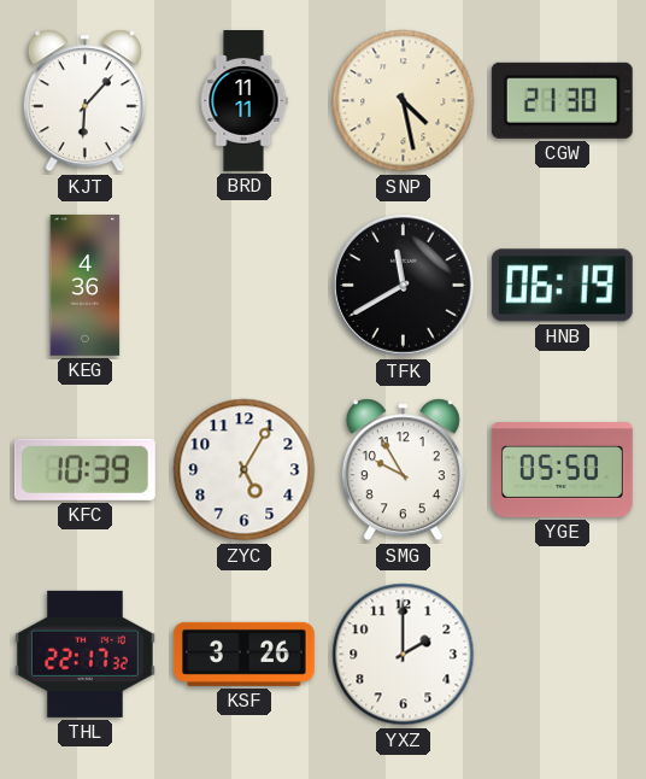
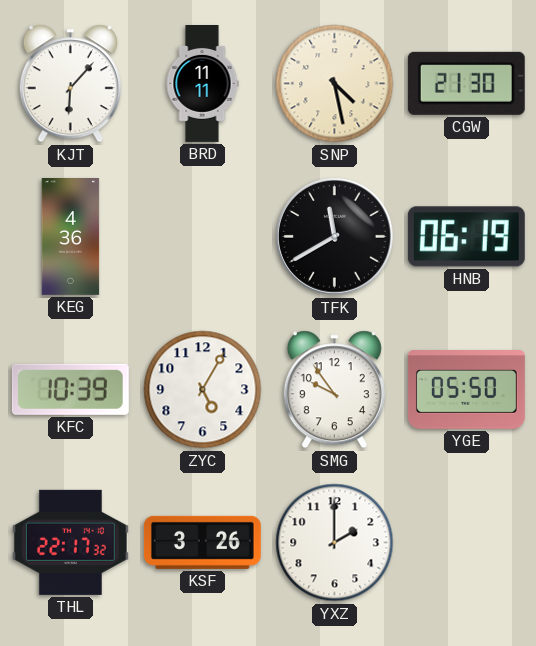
SMG: 9:55 -> 9:54 (334, 390)
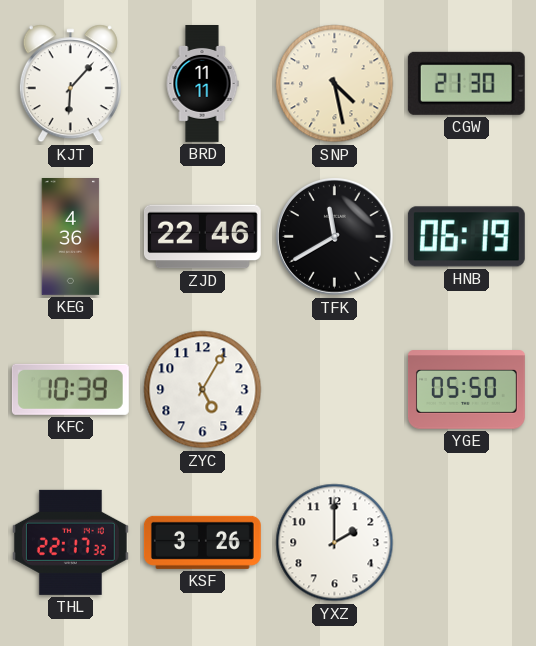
ZJD: none -> 22:46 (202, 237)
SMG: 9:54 -> none (334, 390)
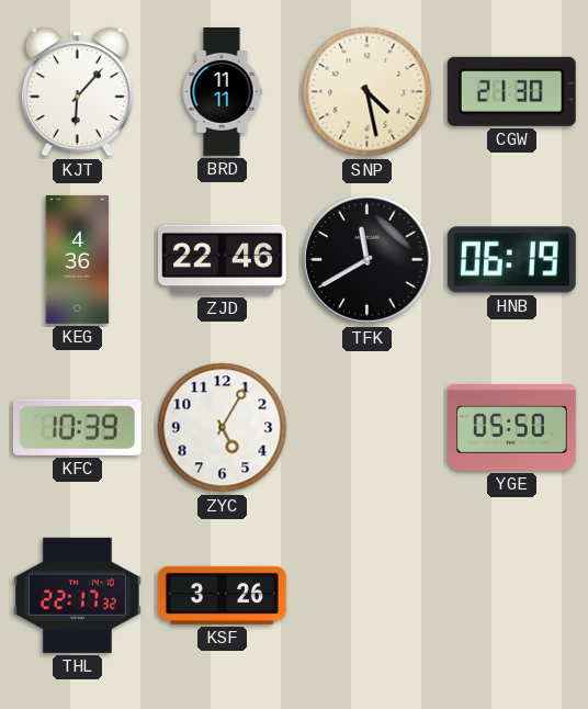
YXZ: 2:00 -> none (335, 543)
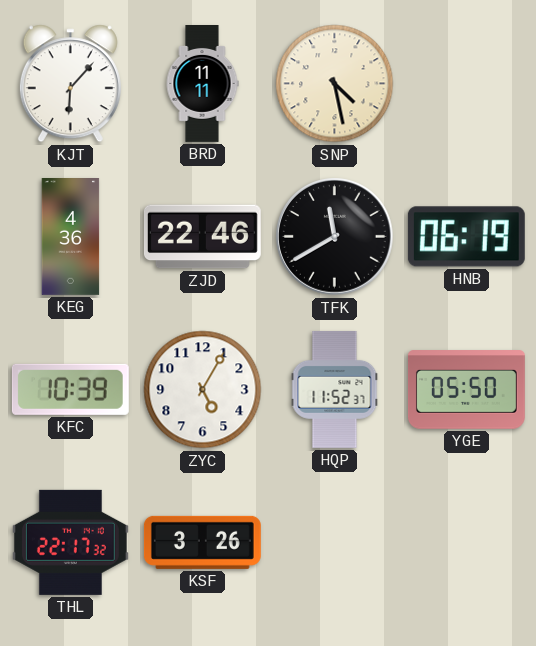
CGW: 21:30 -> none (511, 91)
HQP: none -> 11:52 (335, 389)
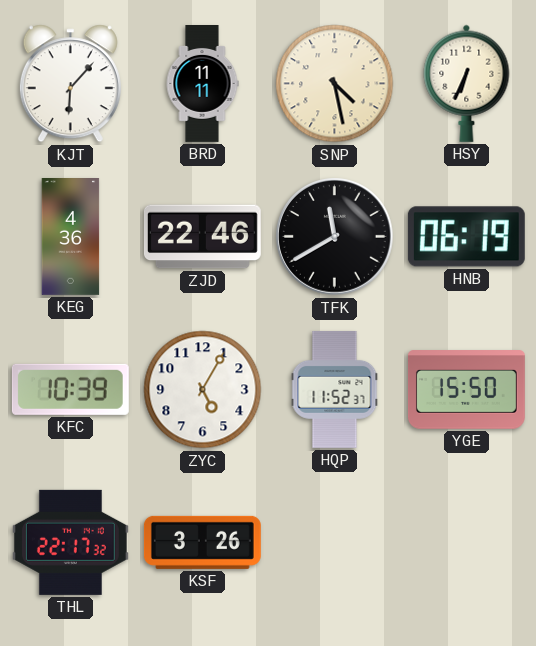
HSY: none -> 6:34 (467, 83)
YGE: 05:50 -> 15:50 (466, 390)
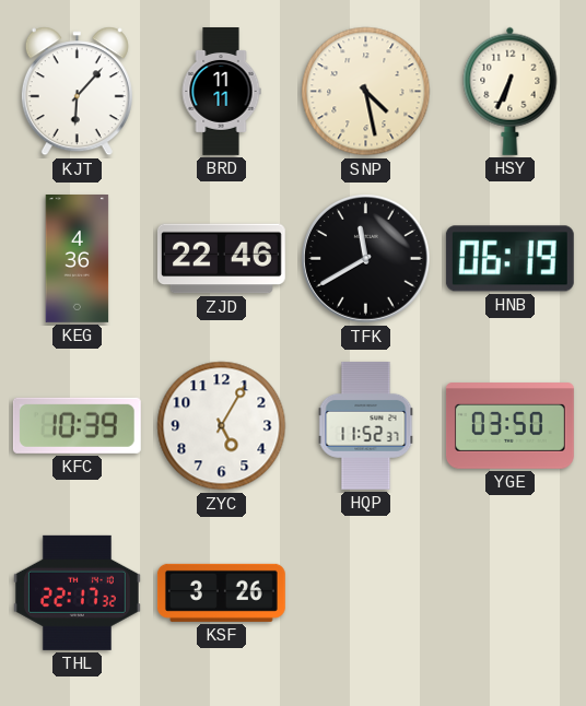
YGE: 15:50 -> 03:50 (509, 426)
